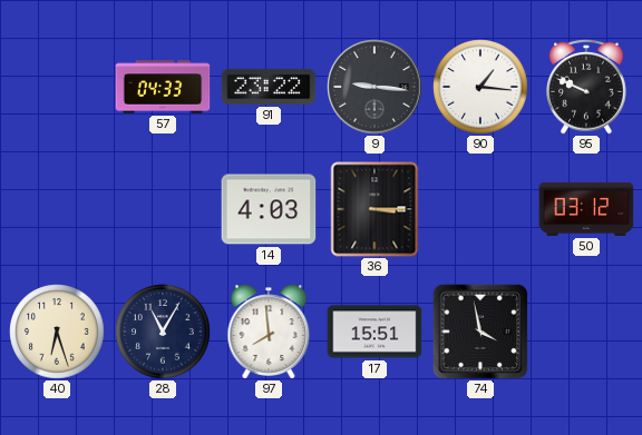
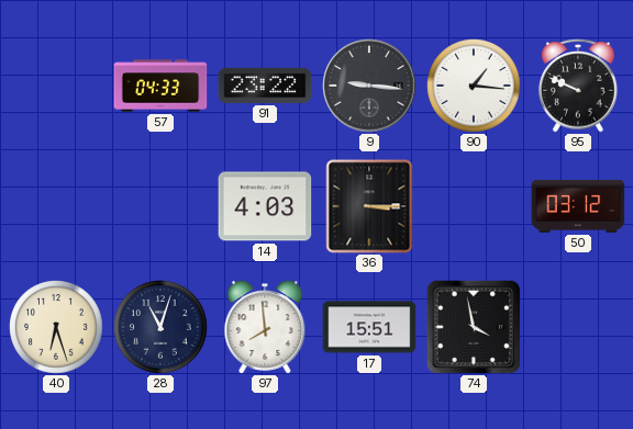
28: 11:05 -> 11:03 (160, 327)
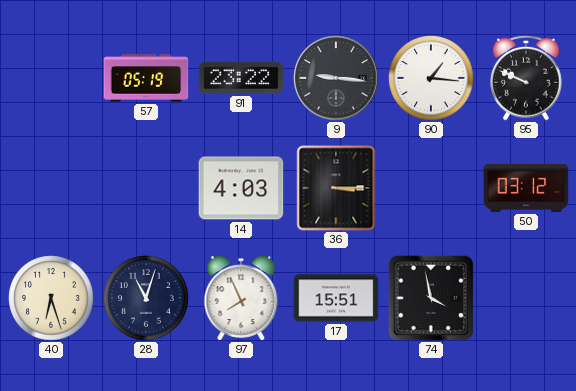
57: 04:33 -> 05:19 (146, 78)
97: 7:59 -> 7:56 (241, 298)
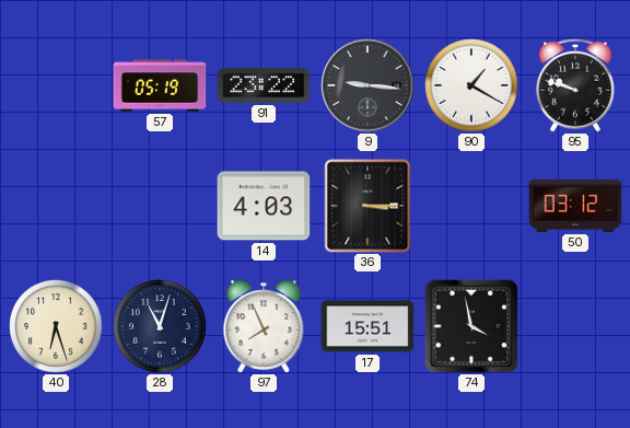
90: 1:16 -> 1:20 (471, 85)
95: 9:49 -> 9:48 (575, 85)
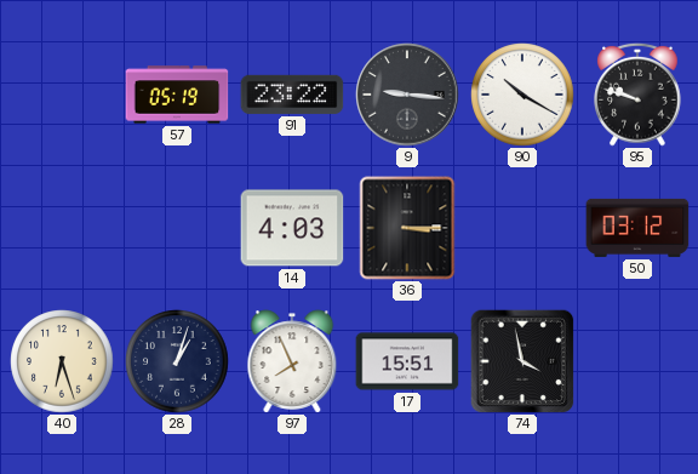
90: 1:20 -> 10:20 (522, 95)
28: 11:03 -> 1:03 (177, 361)
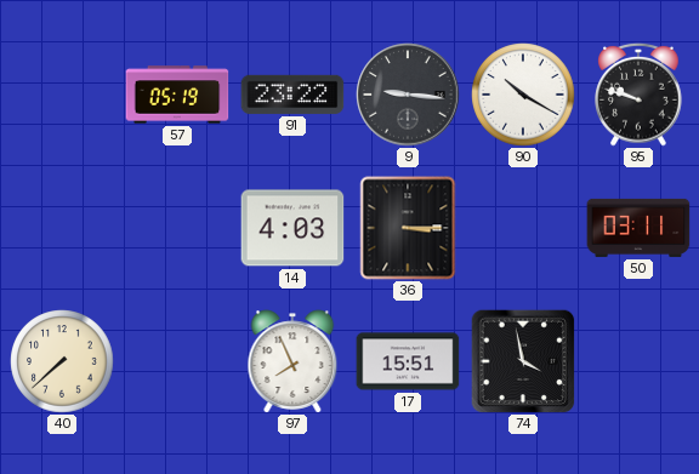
50: 03:12 -> 03:11 (638, 228)
40: 6:27 -> 7:38 (62, 361)
28: 1:03 -> none (177, 361)
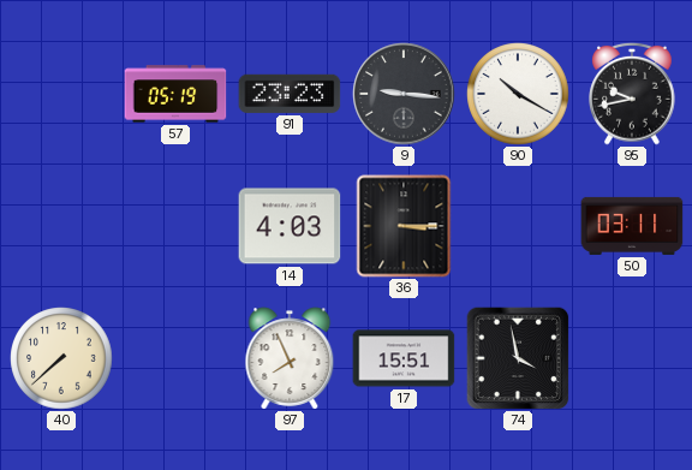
91: 23:22 -> 23:23 (290, 94)
95: 9:48 -> 9:43 (632, 94)
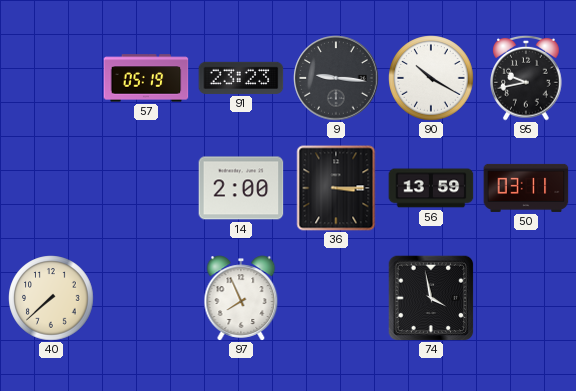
14: 4:03 -> 2:00 (241, 188)
56: none -> 13:59 (431, 188)
17: 15:51 -> none (404, 358)
